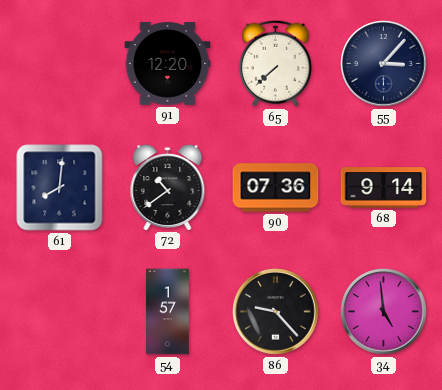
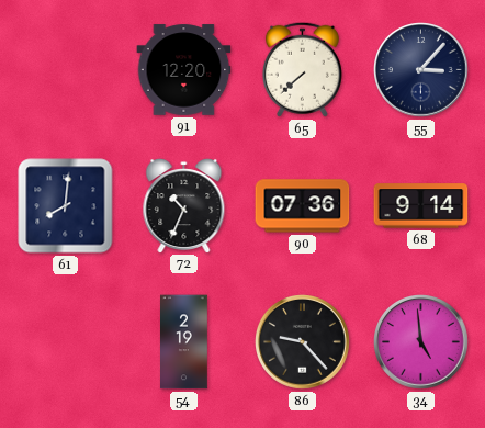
72: 10:39 -> 10:34 (184, 206)
54: 1:57 -> 2:19 (184, 342)
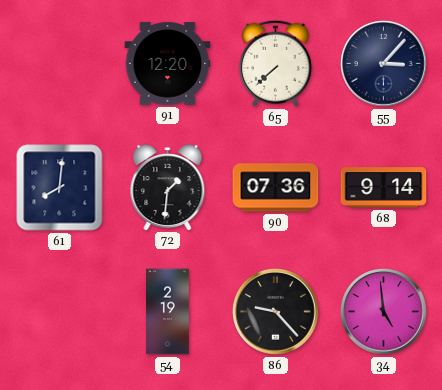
72: 10:34 -> 1:31 (168, 188)
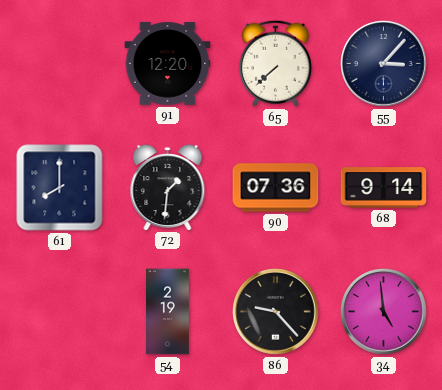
61: 8:01 -> 8:00 (60, 188)
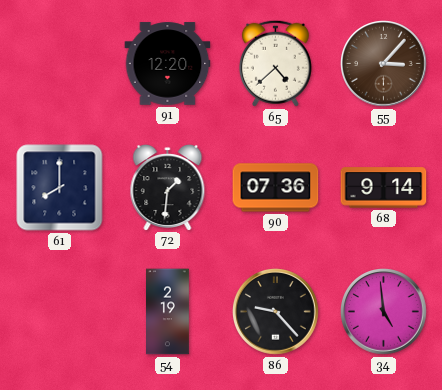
65: 7:38 -> 4:38 (275, 63)
55 dial: navy -> brown (384, 64)
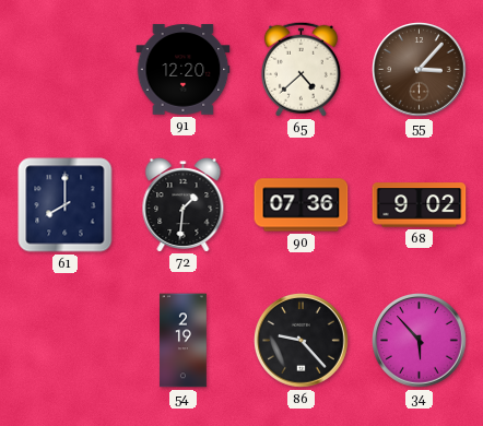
68: 9:14 -> 9:02 (420, 205)
34: 4:59 -> 5:53 (420, 341)
